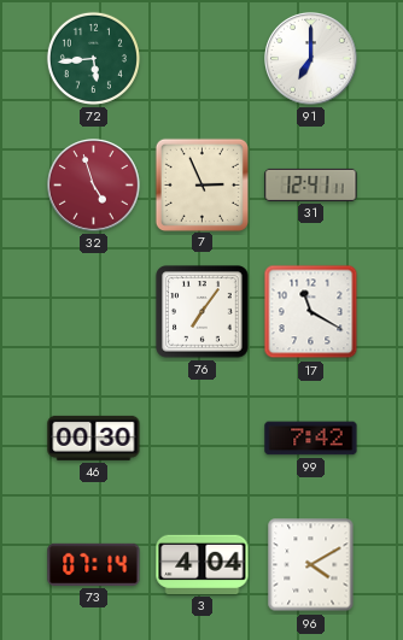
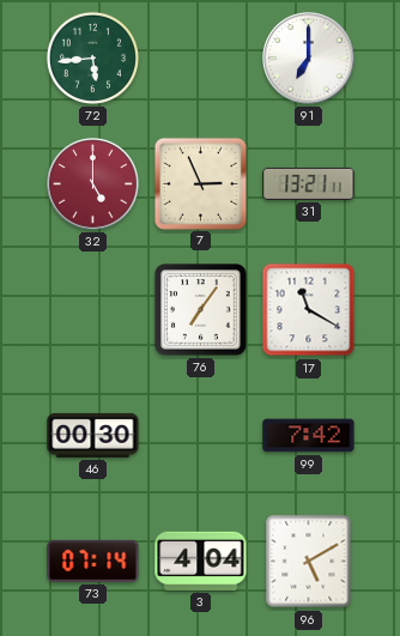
32: 4:57 -> 5:00 (93, 184)
31: 12:41 -> 13:21 (309, 183)
96: 4:10 -> 5:10 (309, 562)
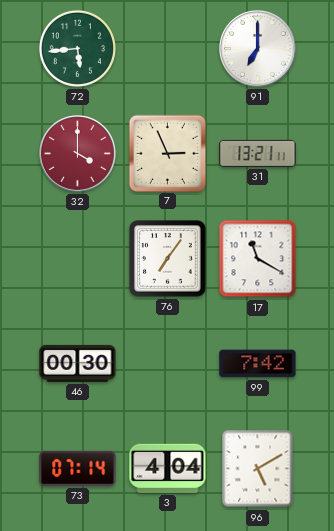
32: 5:00 -> 4:00 (78, 154)
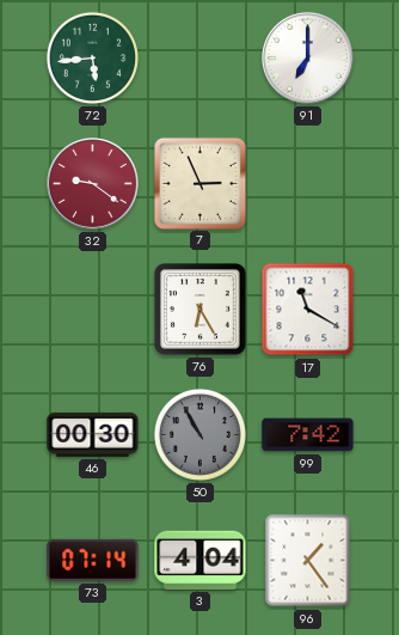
32: 4:00 -> 9:21 (93, 184)
31: 13:21 -> none (258, 153)
76: 7:06 -> 6:25 (201, 310)
50: none -> 10:55 (199, 434)
96: 5:10 -> 1:24 (308, 561)
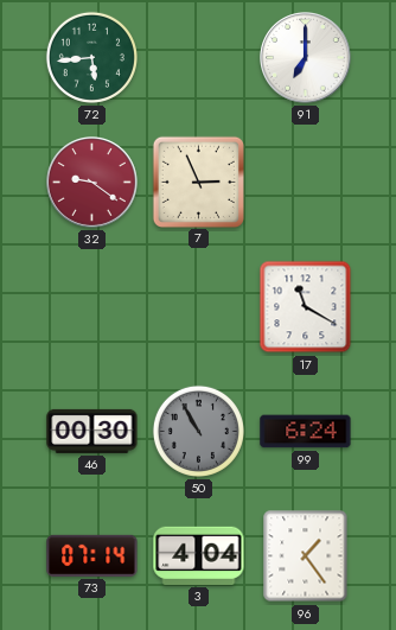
76: 6:25 -> none (201, 310)
99: 7:42 -> 6:24 (306, 432)
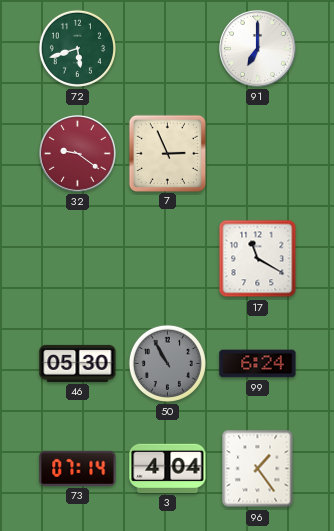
72: 5:44 -> 5:42 (77, 48)
46: 00:30 -> 05:30 (78, 363)
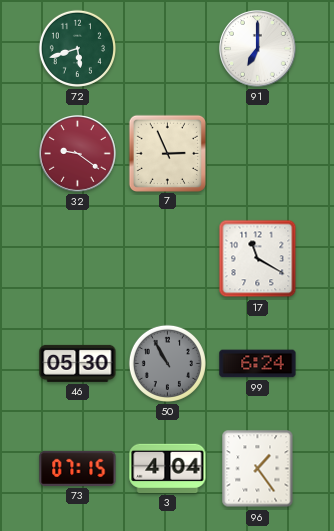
73: 07:14 -> 07:15 (78, 468)
